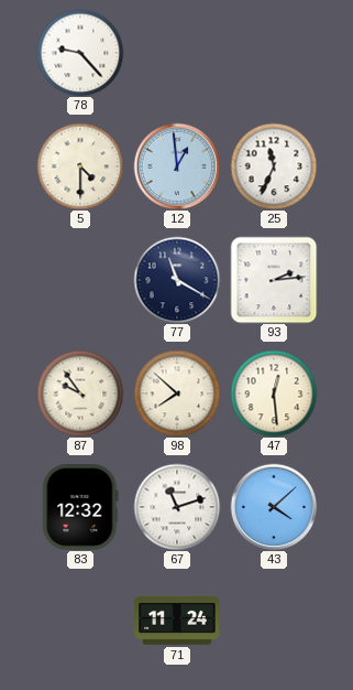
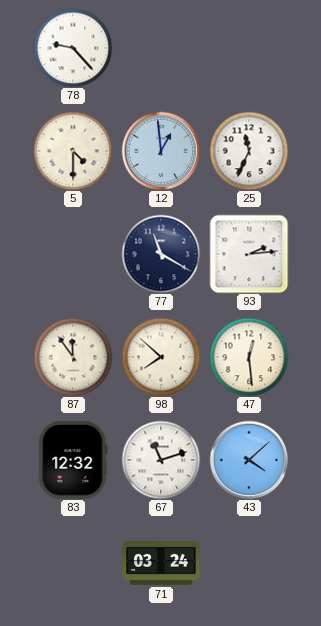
87: 9:54 -> 11:54 (73, 357)
71: 11:24 -> 03:24 (161, 563)
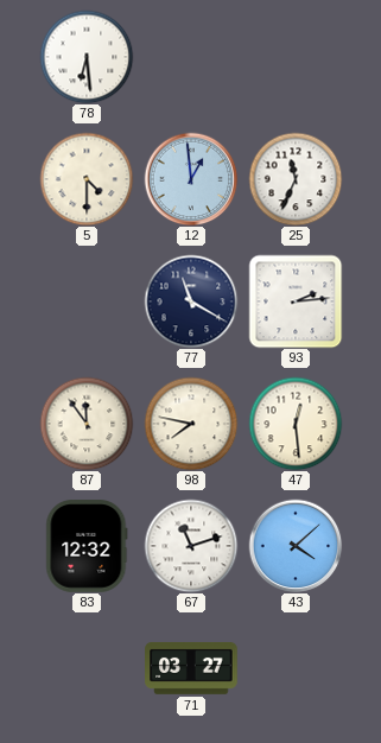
78: 9:23 -> 6:29 (87, 57)
98: 7:52 -> 7:47 (191, 424)
71: 03:24 -> 03:27 (191, 668)
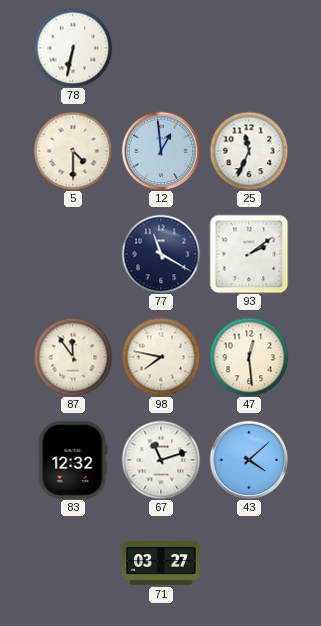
78: 6:29 -> 6:32 (73, 48)
93: 2:14 -> 2:09 (249, 254)
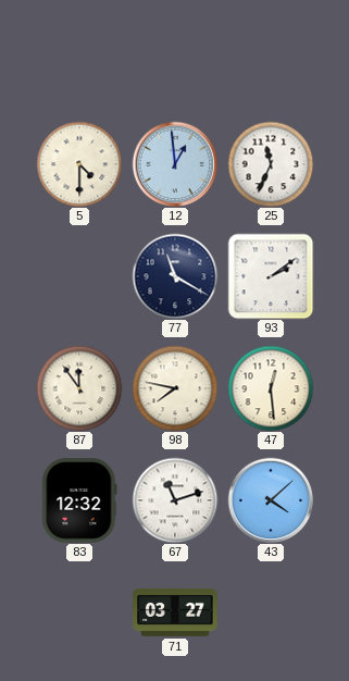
78: 6:32 -> none (73, 48)
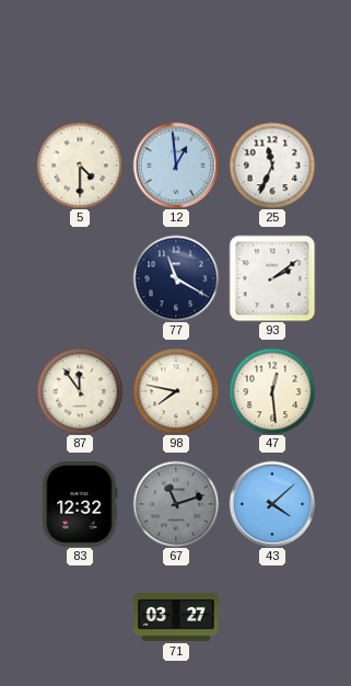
67 dial: white -> grey (176, 504)
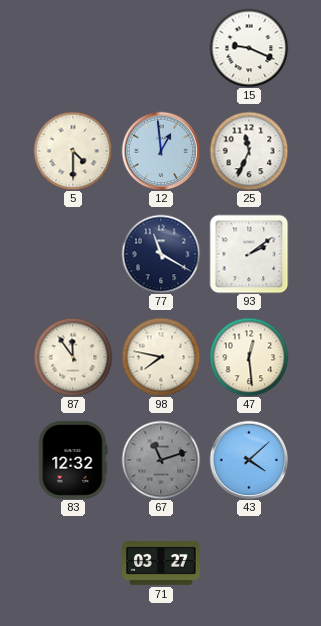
15: none -> 9:19 (249, 48)
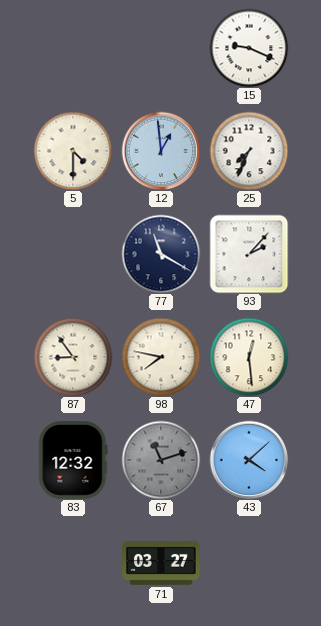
25: 11:34 -> 7:34 (249, 151)
93: 2:09 -> 2:07 (249, 254)
87: 11:54 -> 8:54 (73, 357)
